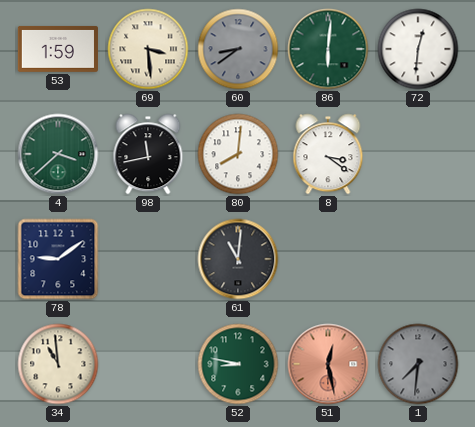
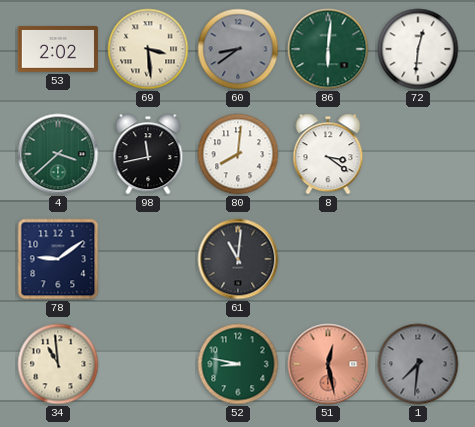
53: 1:59 -> 2:02 (58, 49)
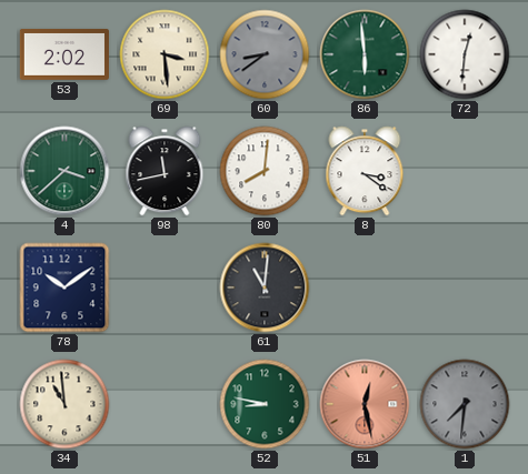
86: 6:01 -> 5:59 (365, 54)
78: 9:09 -> 10:09 (64, 288)
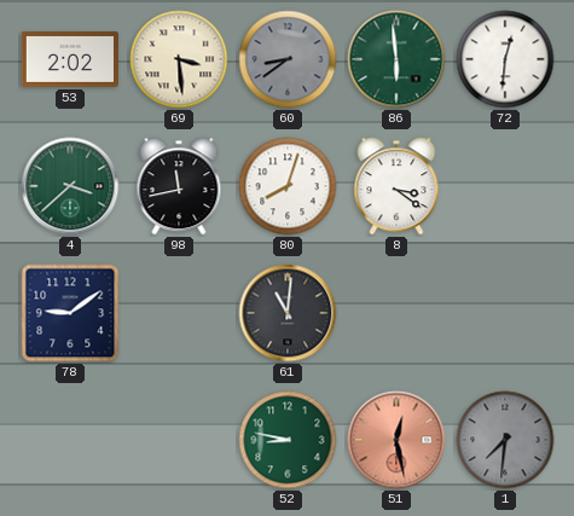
80: 8:01 -> 8:03 (288, 186)
78: 10:09 -> 9:09 (70, 313)
34: 10:59 -> none (64, 404)
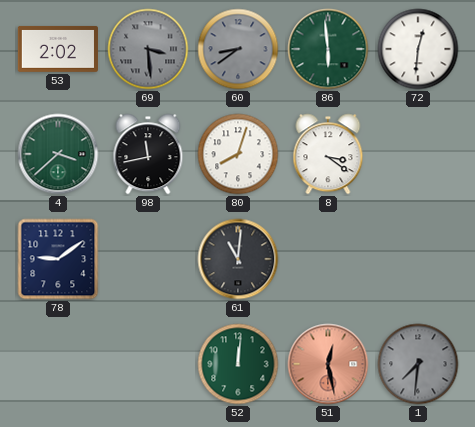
69 dial: cream -> grey (148, 49)
52: 8:47 -> 12:01 (238, 364)
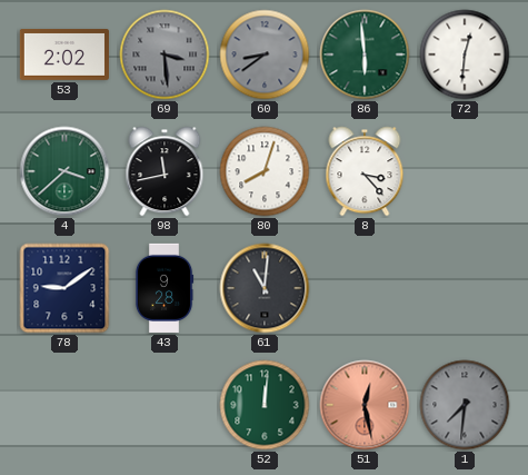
8: 3:21 -> 3:23 (365, 171)
43: none -> 9:28 (165, 288)
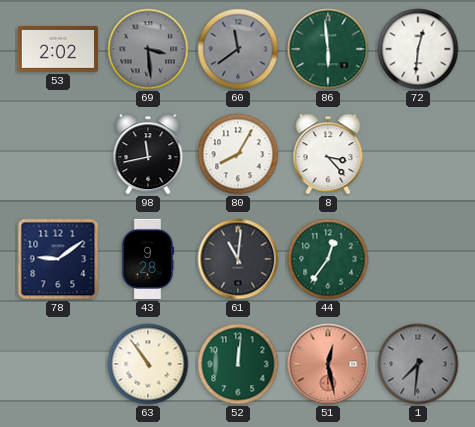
60: 8:39 -> 11:39 (238, 49)
4: 3:38 -> none (64, 171)
80: 8:03 -> 8:05 (238, 154)
44: none -> 12:36 (328, 259)
63: none -> 10:54 (148, 364)
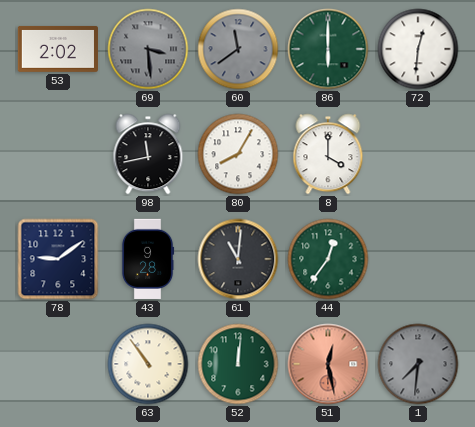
86: 5:59 -> 6:00 (328, 49)
8: 3:23 -> 4:00 (328, 154)
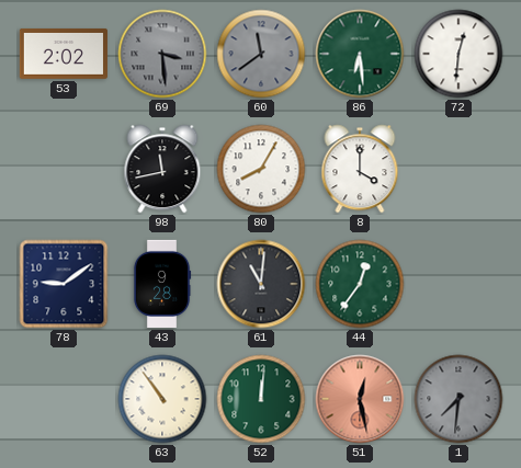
86: 6:00 -> 6:29 (360, 54)
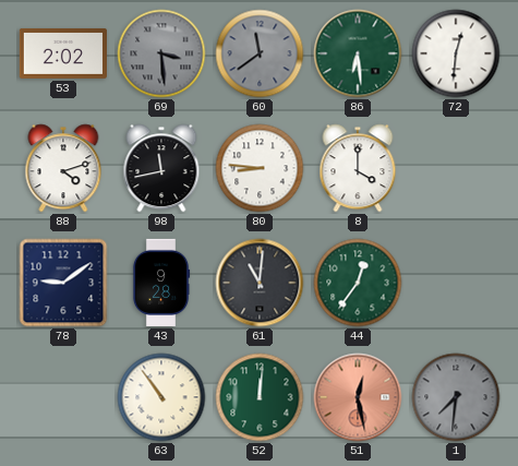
88: none -> 4:12 (63, 168)
80: 8:05 -> 8:46 (260, 168)
